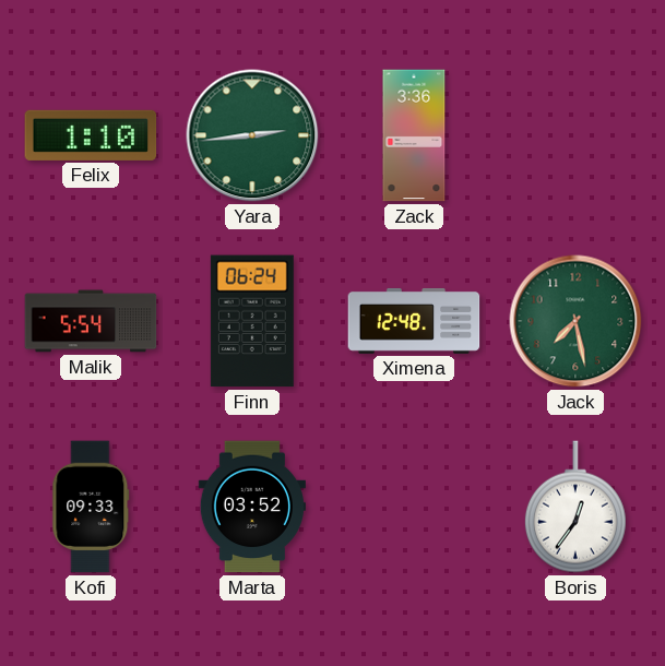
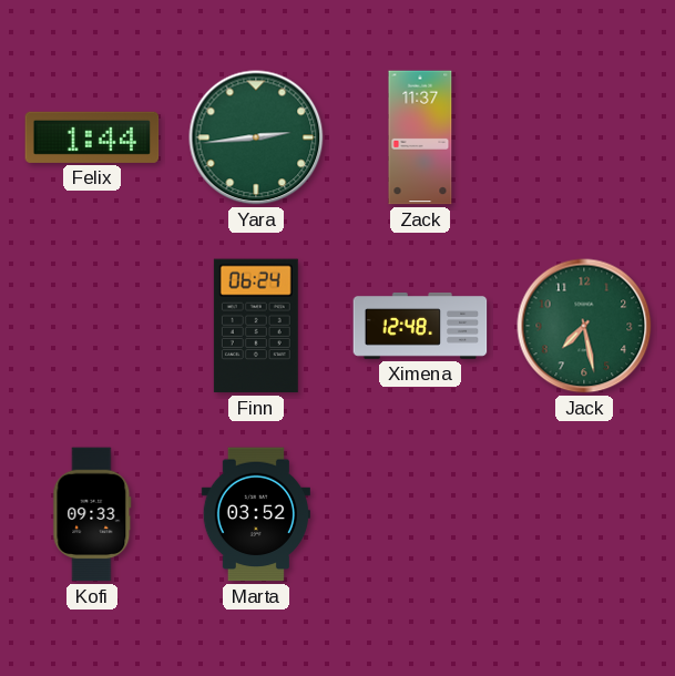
Felix: 1:10 -> 1:44 (92, 137)
Zack: 3:36 -> 11:37 (420, 137)
Malik: 5:54 -> none (91, 321)
Boris: 12:36 -> none (575, 507)
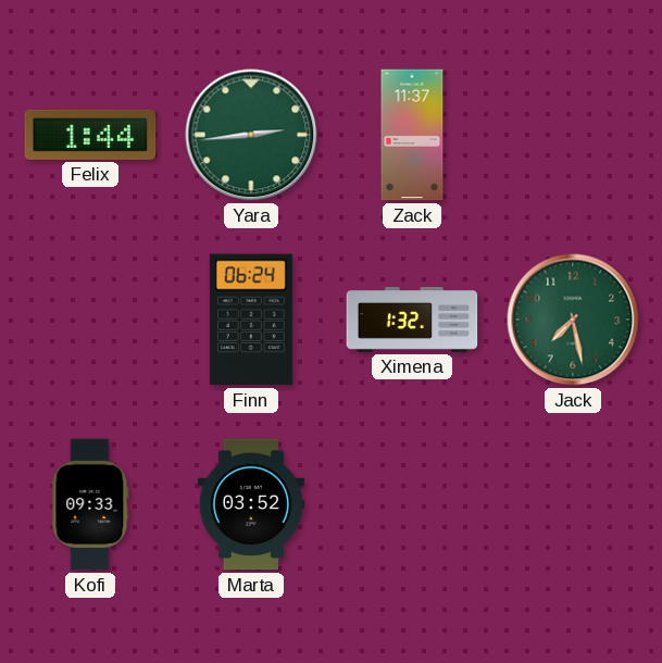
Ximena: 12:48 -> 1:32 (412, 320)
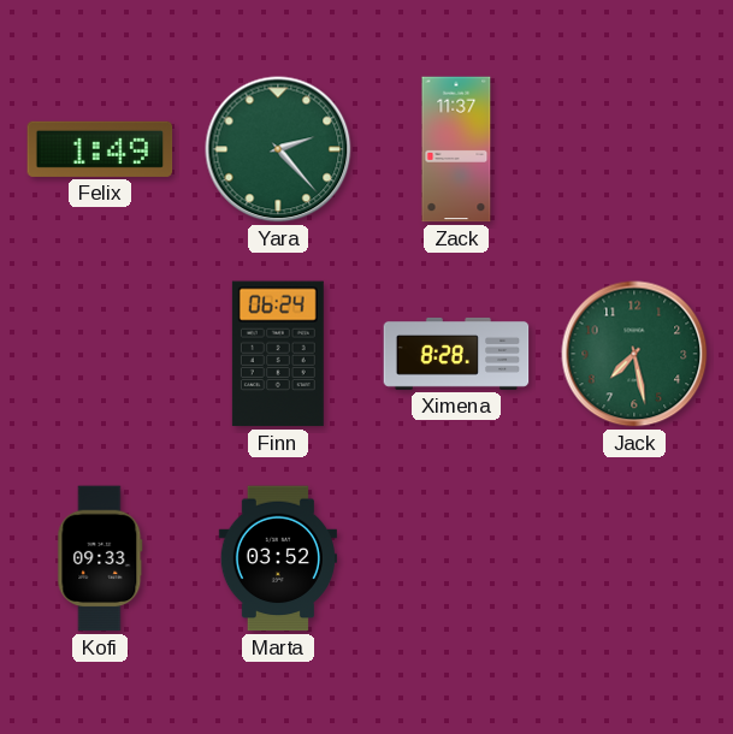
Felix: 1:44 -> 1:49 (100, 149)
Yara: 2:44 -> 2:23 (278, 149)
Ximena: 1:32 -> 8:28 (456, 354)
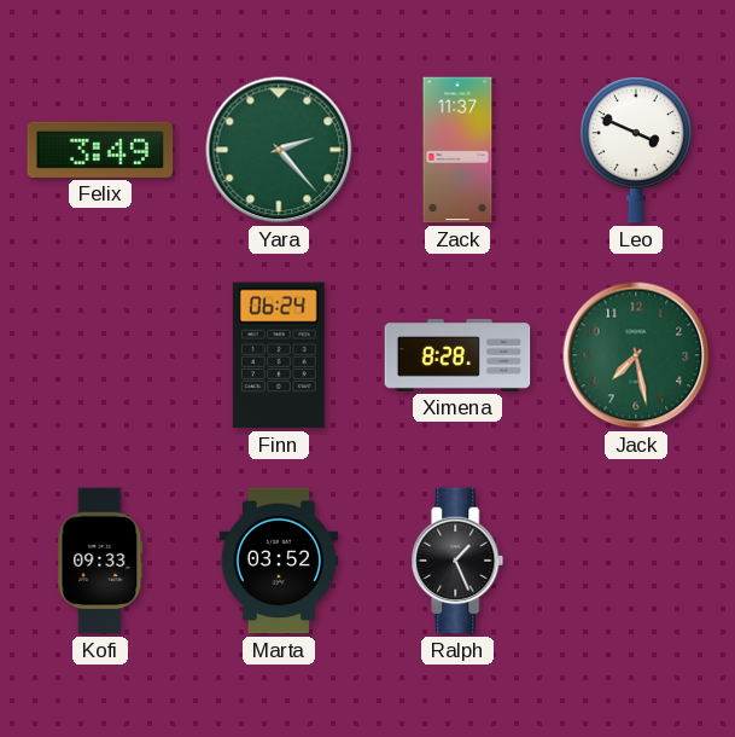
Felix: 1:49 -> 3:49 (100, 150)
Leo: none -> 3:49 (636, 150)
Ralph: none -> 1:26 (457, 561)
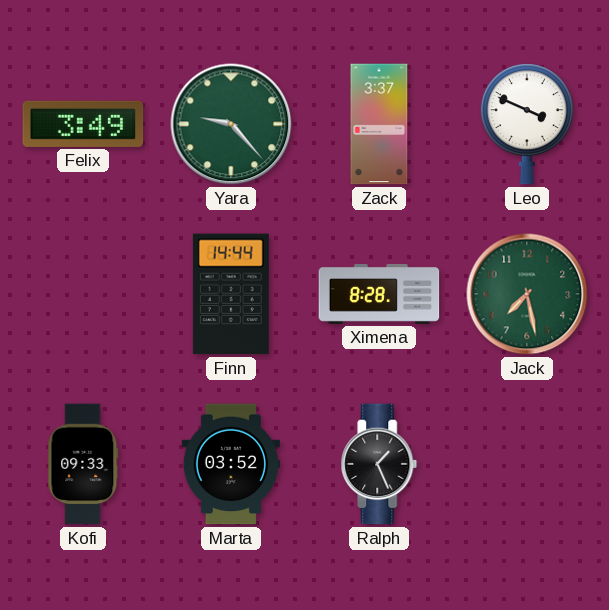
Yara: 2:23 -> 9:23 (231, 124)
Zack: 11:37 -> 3:37 (379, 124)
Finn: 06:24 -> 14:44 (231, 294)
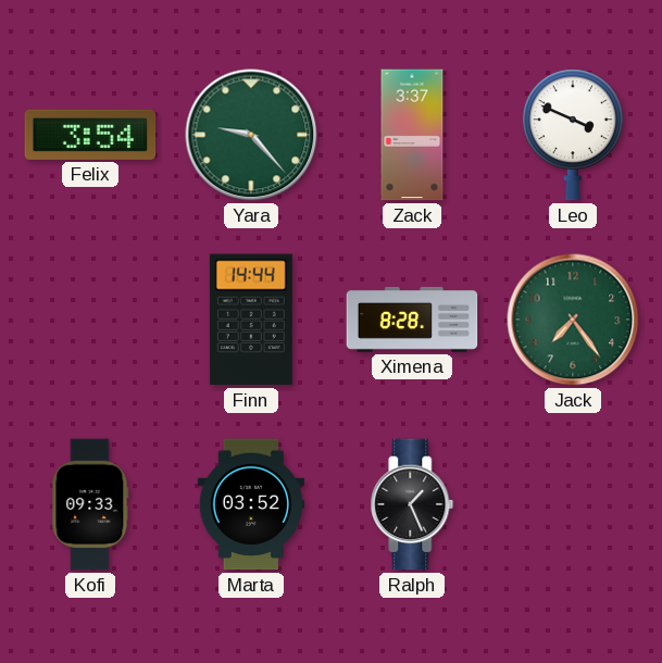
Felix: 3:49 -> 3:54 (90, 135)
Jack: 7:28 -> 7:24 (573, 320)
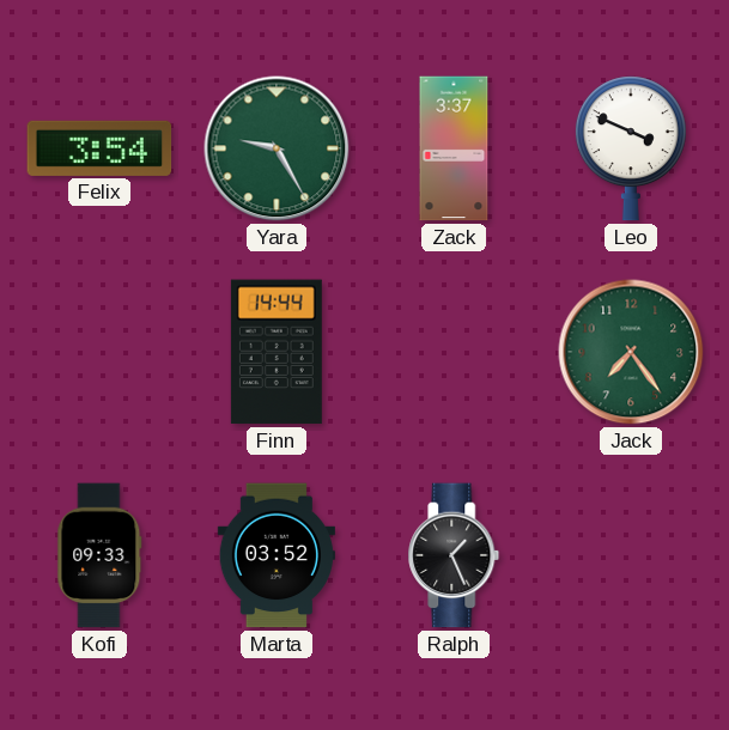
Yara: 9:23 -> 9:25 (277, 148)
Ximena: 8:28 -> none (412, 320)
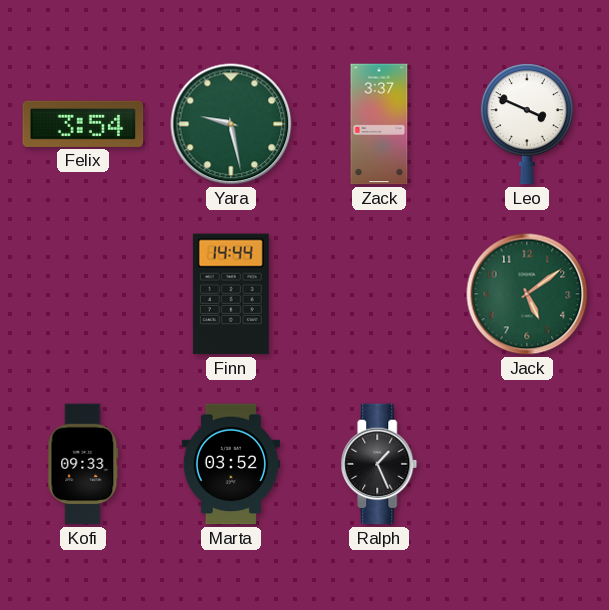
Yara: 9:25 -> 9:28 (231, 124)
Jack: 7:24 -> 5:09 (527, 294)
